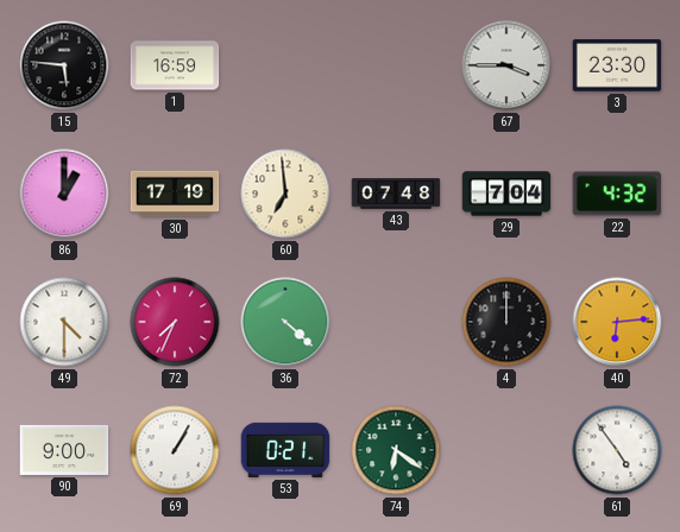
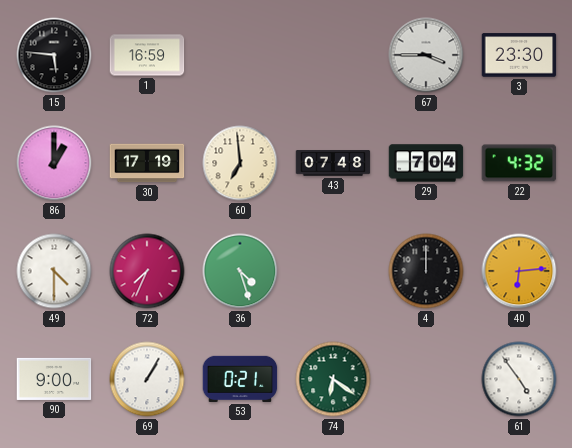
36: 4:22 -> 4:27 (240, 271)
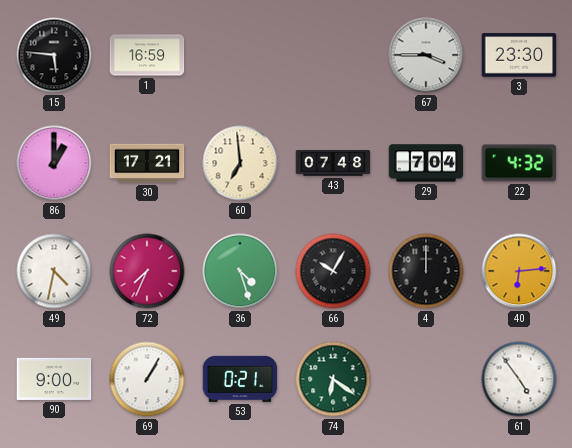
30: 17:19 -> 17:21 (147, 163)
49: 4:30 -> 4:32 (54, 271)
66: none -> 10:05 (333, 271)
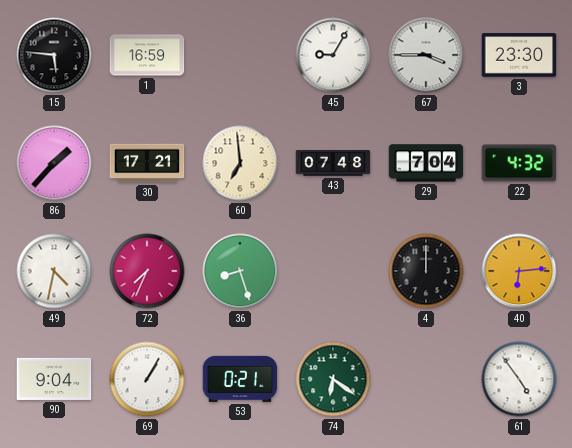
45: none -> 9:05 (333, 55)
86: 1:00 -> 1:37 (54, 163)
36: 4:27 -> 8:27 (240, 271)
66: 10:05 -> none (333, 271)
90: 9:00 -> 9:04 (54, 379)
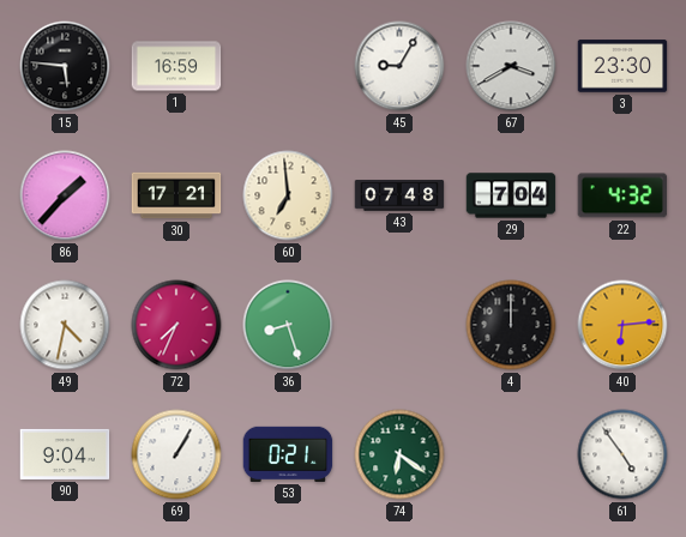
67: 3:45 -> 3:40 (511, 66)
